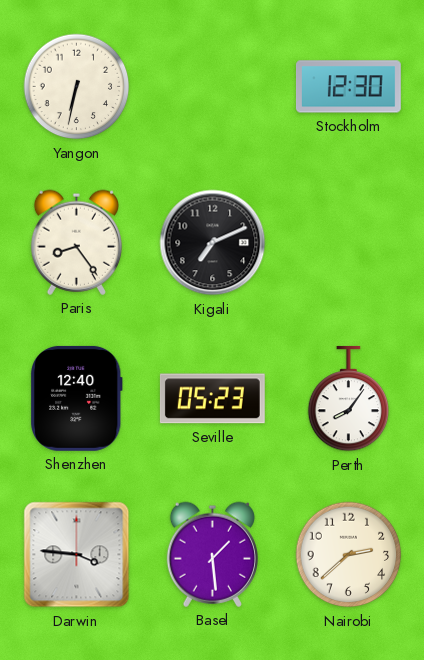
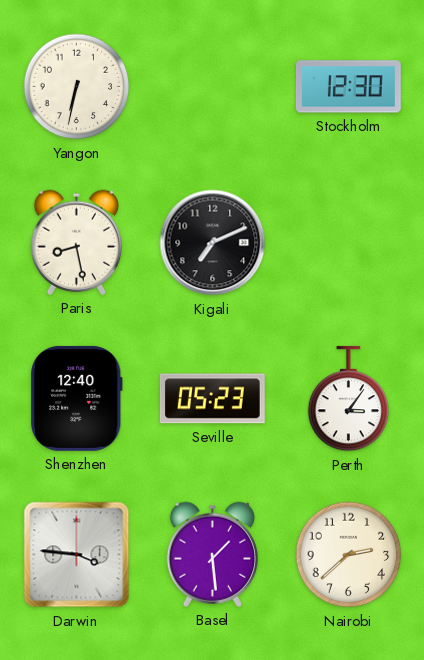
Paris: 8:24 -> 8:28 (76, 242)
Perth: 8:06 -> 3:06 (349, 399)
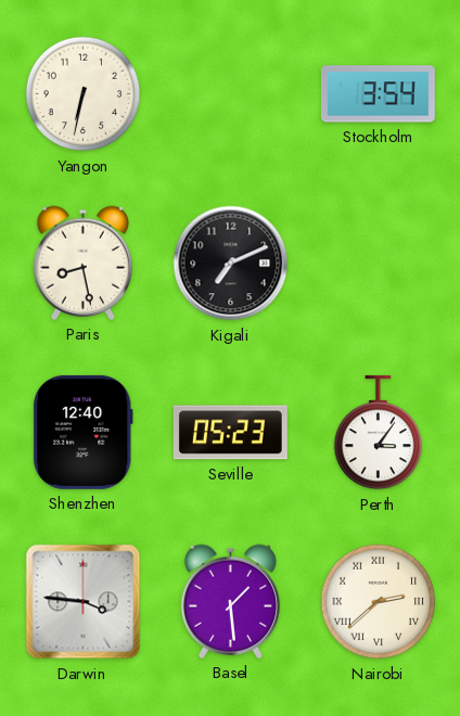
Stockholm: 12:30 -> 3:54 (378, 94)
Nairobi numerals: Arabic -> Roman (379, 602)
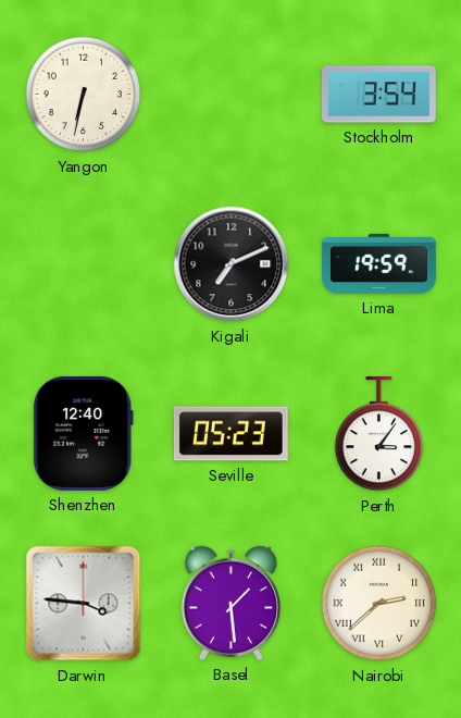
Paris: 8:28 -> none (82, 263)
Lima: none -> 19:59 (379, 263)
